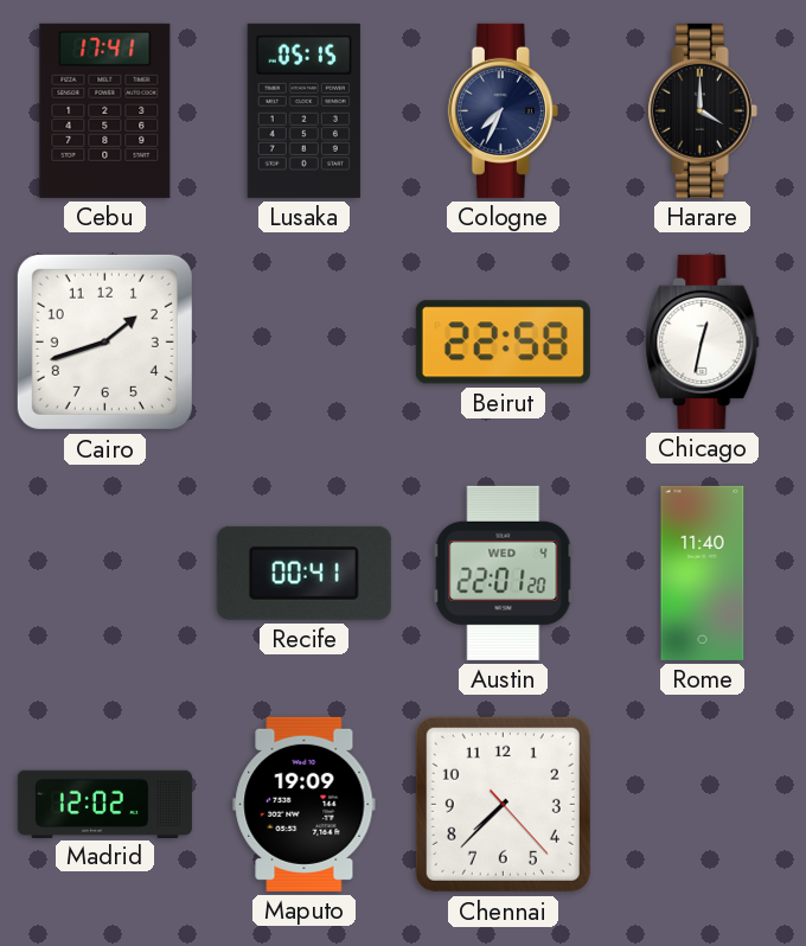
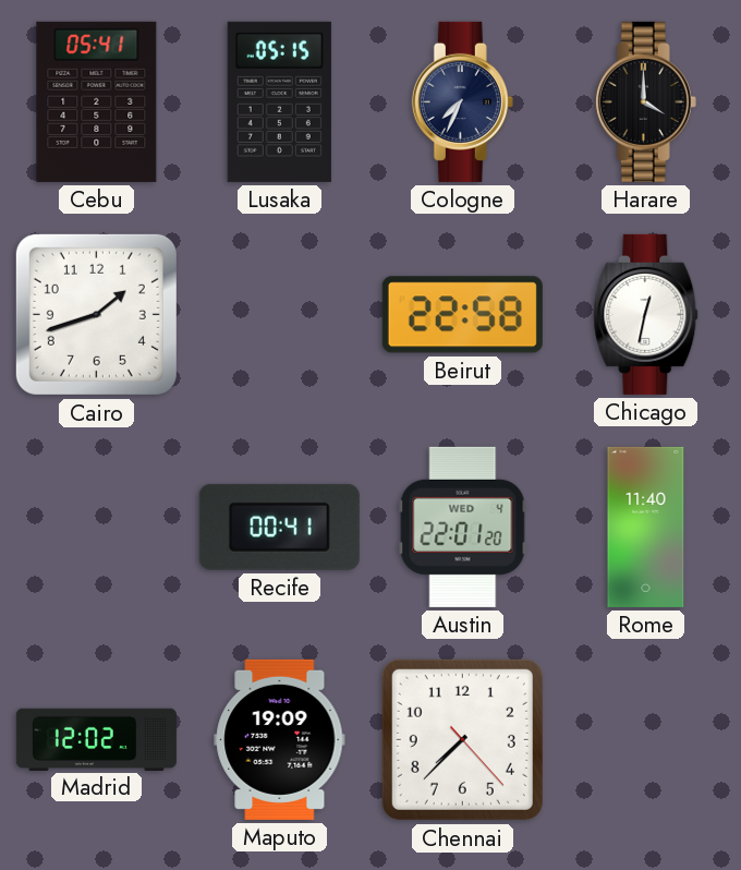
Cebu: 17:41 -> 05:41 (97, 101)
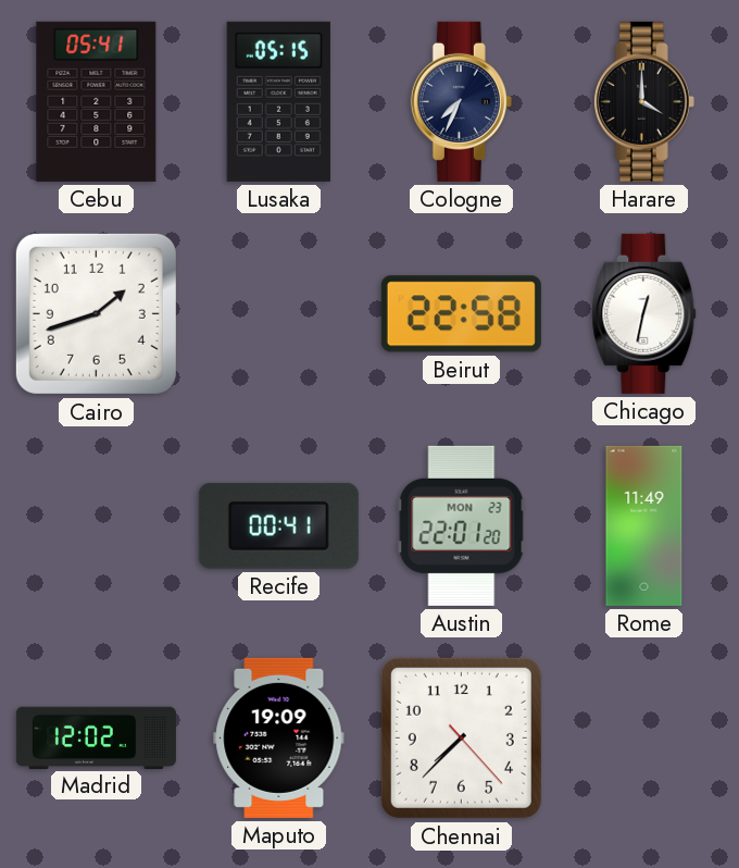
Austin date: WED 4 -> MON 23 (462, 525)
Rome: 11:40 -> 11:49 (644, 525)
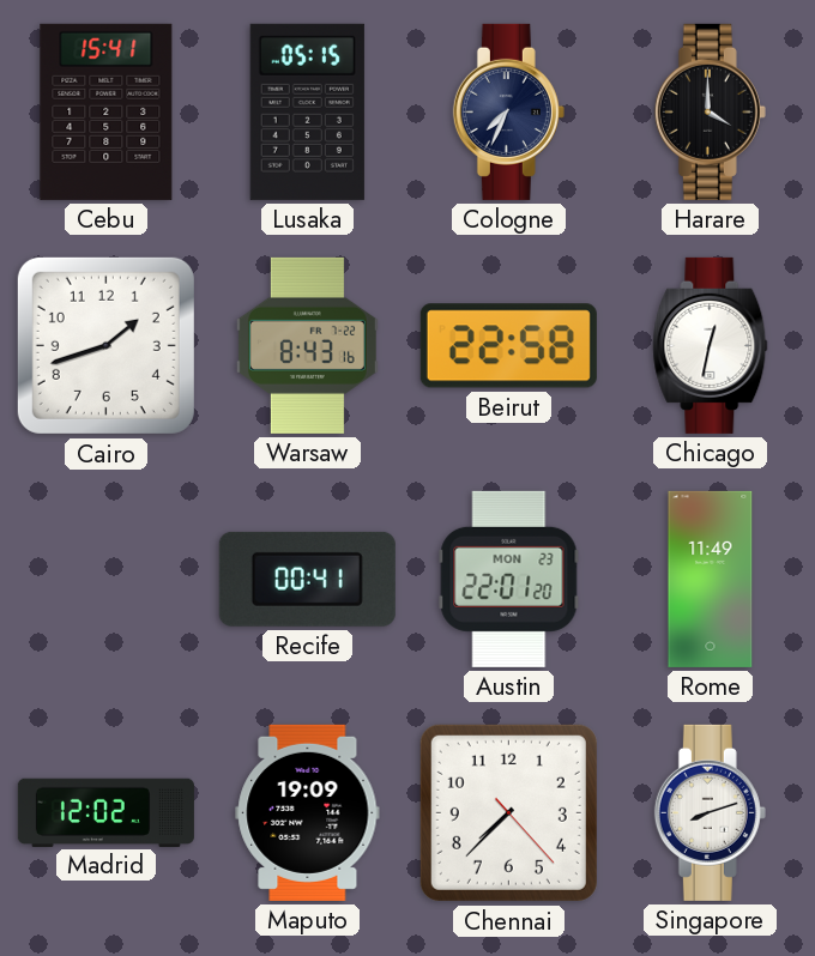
Cebu: 05:41 -> 15:41 (107, 111)
Warsaw: none -> 8:43 (307, 345)
Singapore: none -> 8:12 (710, 812)
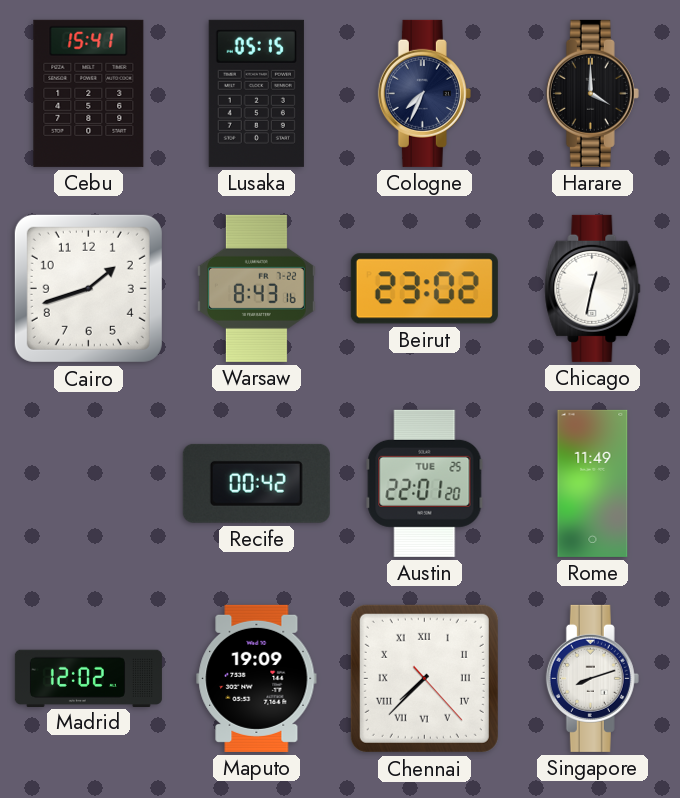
Beirut: 22:58 -> 23:02 (424, 289)
Recife: 00:41 -> 00:42 (256, 483)
Austin date: MON 23 -> TUE 25 (425, 483)
Chennai numerals: Arabic -> Roman (424, 678)
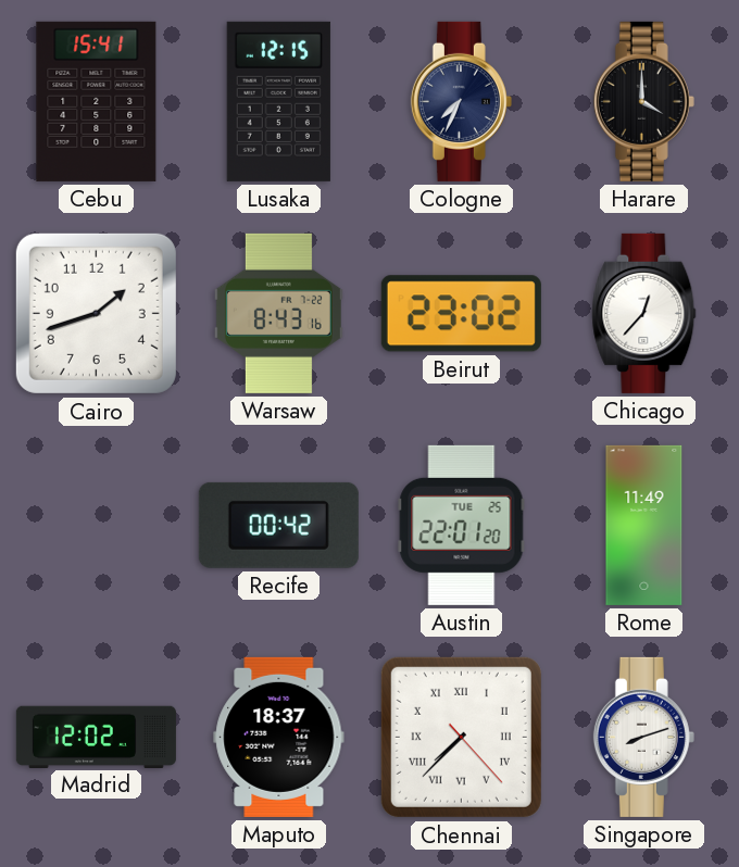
Lusaka: 05:15 -> 12:15 (278, 101)
Chicago: 12:32 -> 12:37 (644, 313)
Maputo: 19:09 -> 18:37 (279, 737)
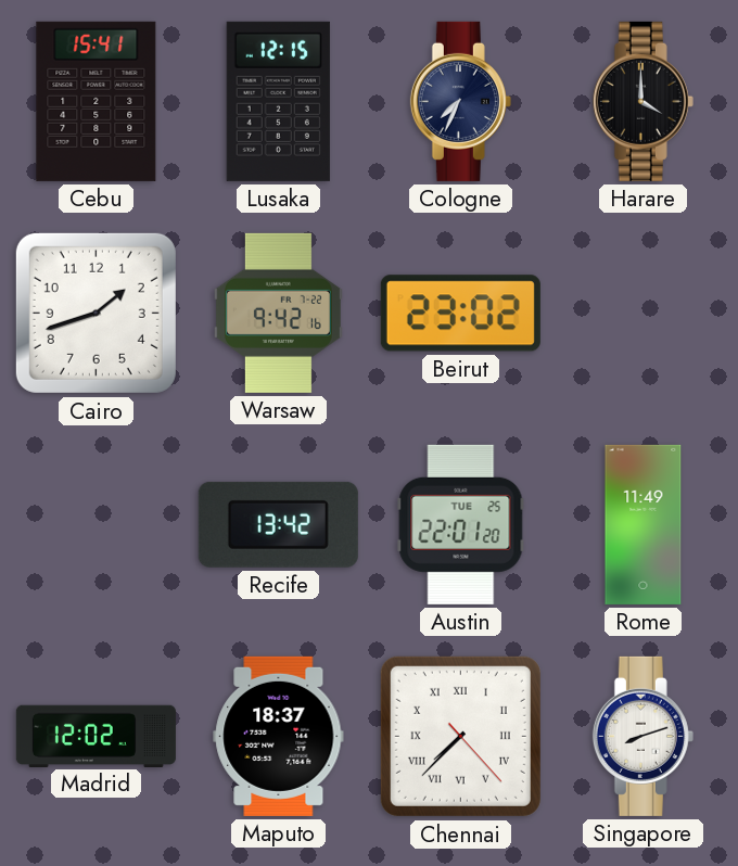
Warsaw: 8:43 -> 9:42 (278, 313)
Chicago: 12:37 -> none (644, 313)
Recife: 00:42 -> 13:42 (278, 524)
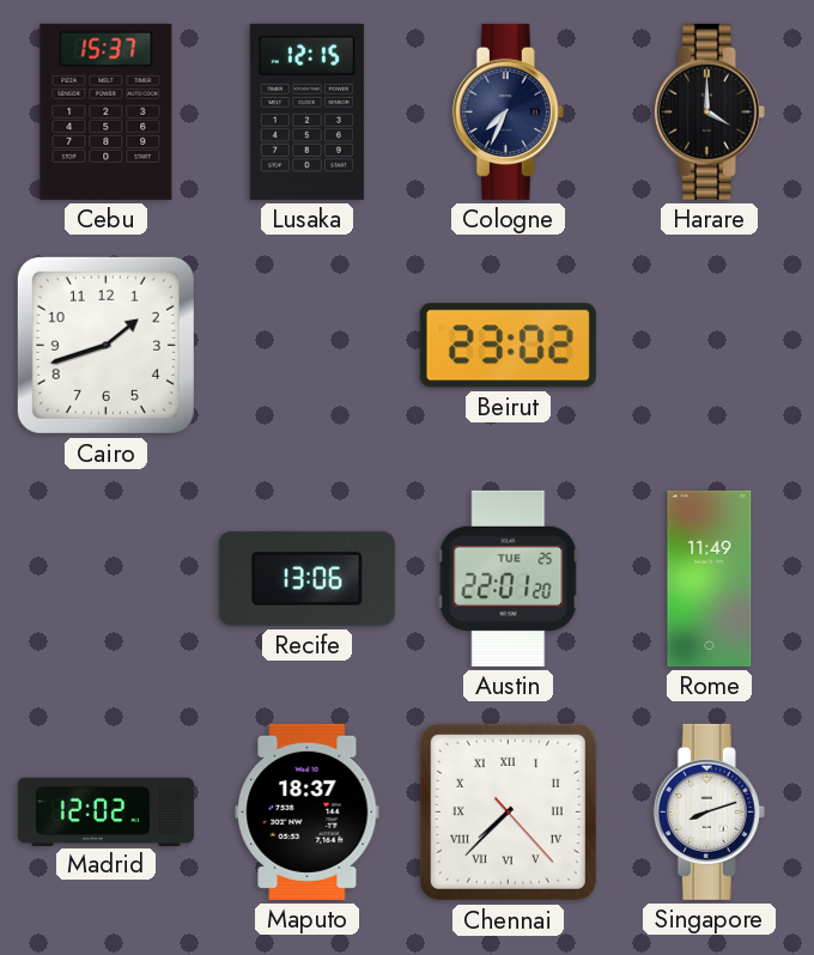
Cebu: 15:41 -> 15:37 (107, 111)
Warsaw: 9:42 -> none (278, 313)
Recife: 13:42 -> 13:06 (306, 578)
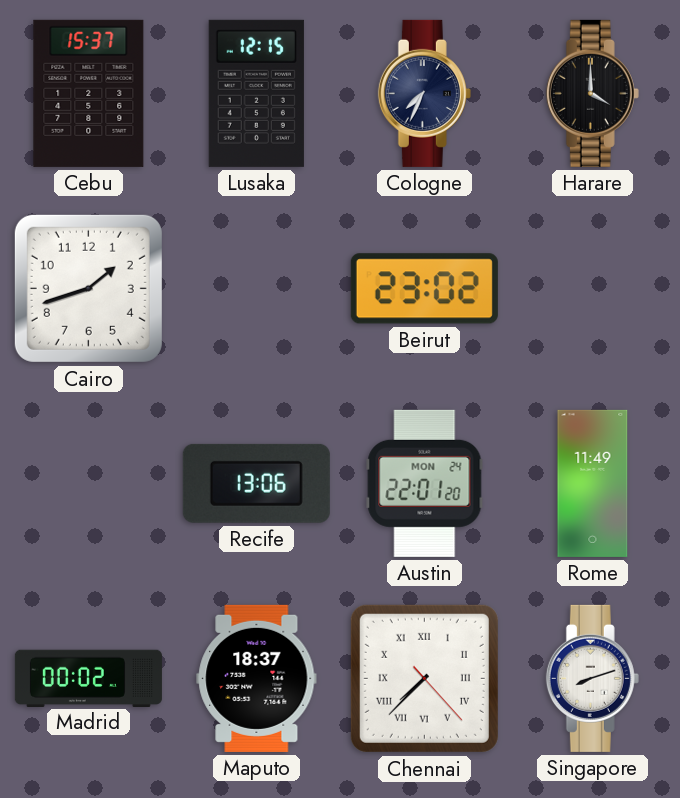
Austin date: TUE 25 -> MON 24 (425, 483)
Madrid: 12:02 -> 00:02 (88, 678)
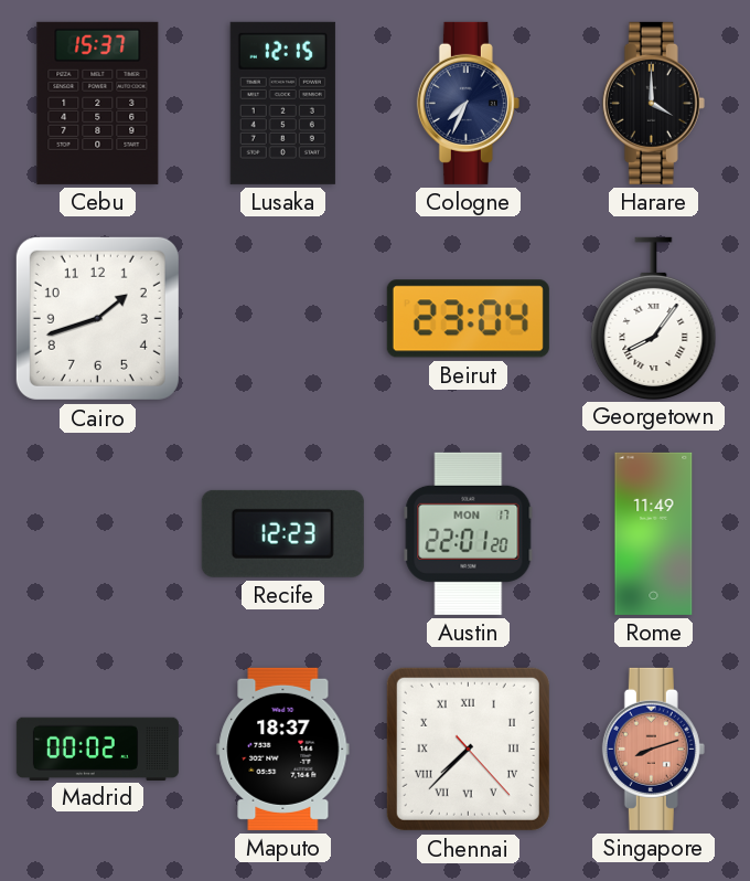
Beirut: 23:02 -> 23:04 (468, 319)
Georgetown: none -> 8:06 (654, 318)
Recife: 13:06 -> 12:23 (282, 533)
Austin date: MON 24 -> MON 17 (469, 533)
Singapore dial: white -> salmon (653, 749)
